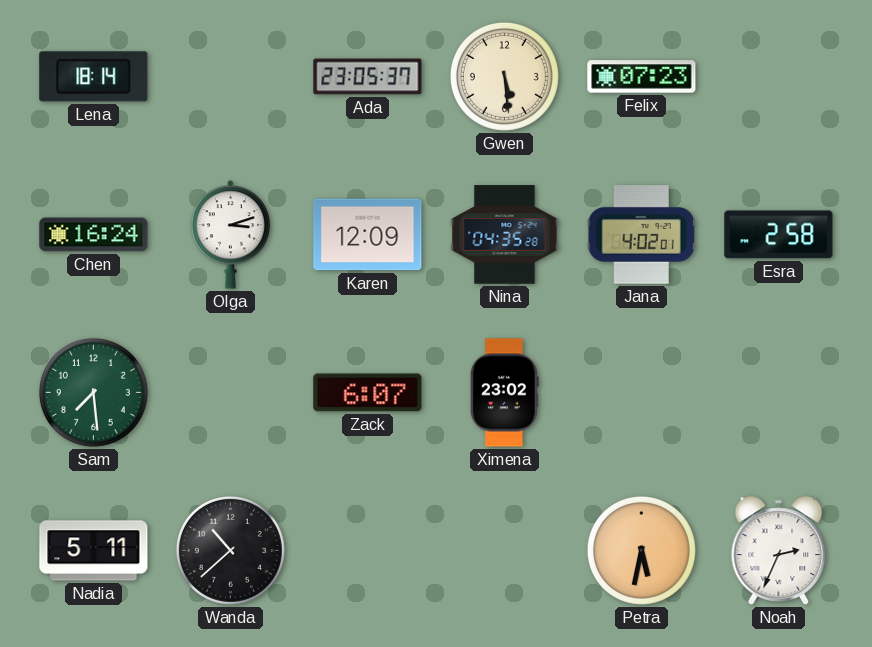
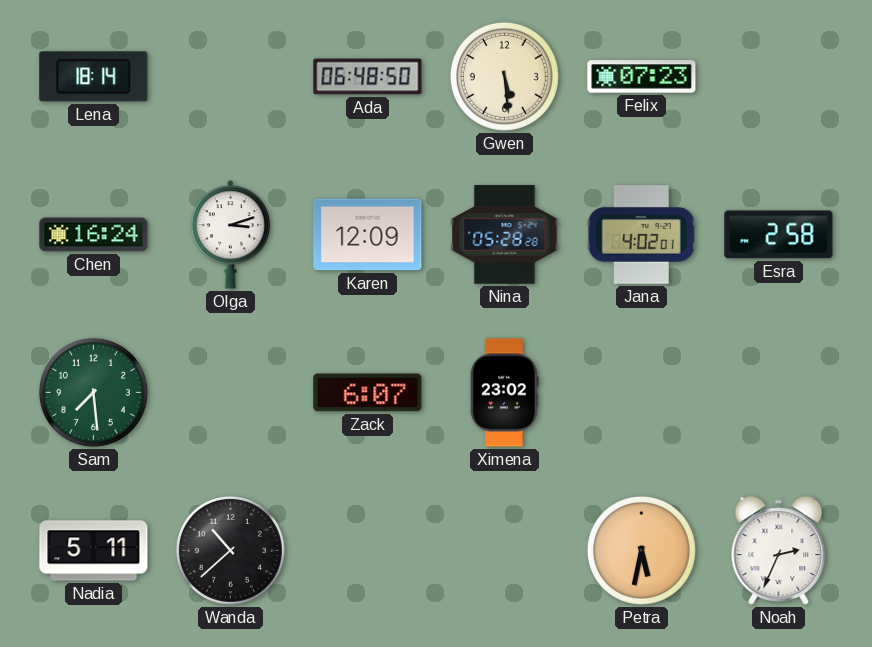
Ada: 23:05 -> 06:48 (368, 77)
Nina: 04:35 -> 05:28 (505, 235)
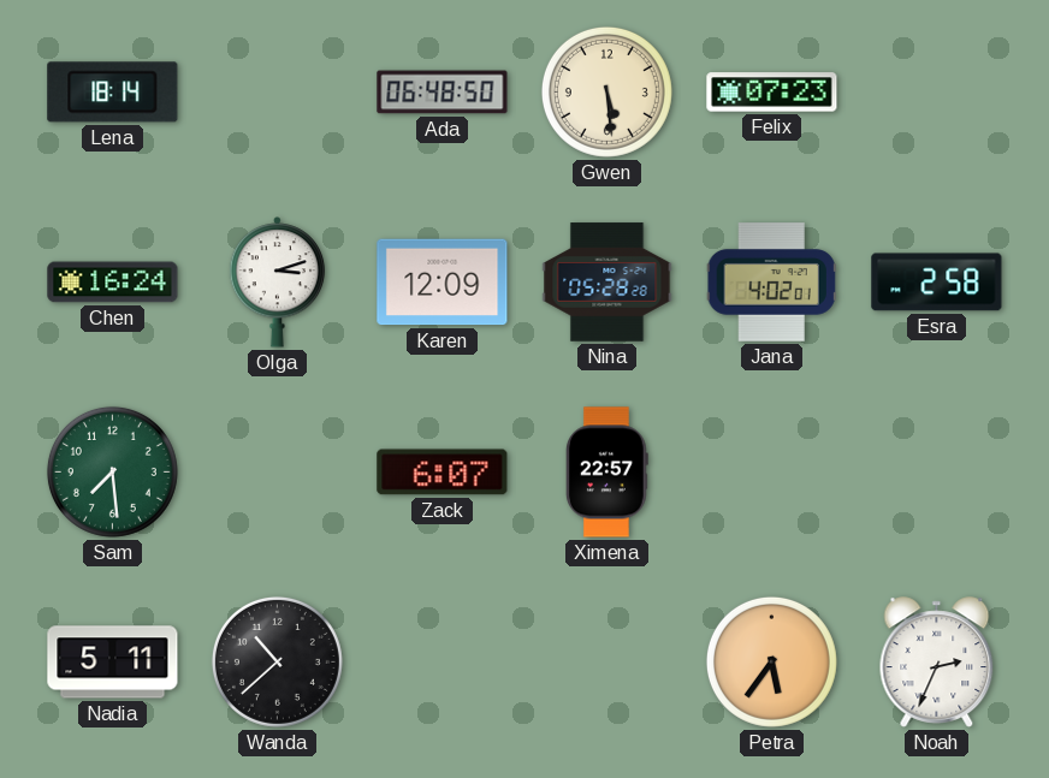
Ximena: 23:02 -> 22:57 (606, 473)
Petra: 5:32 -> 5:36 (771, 661)
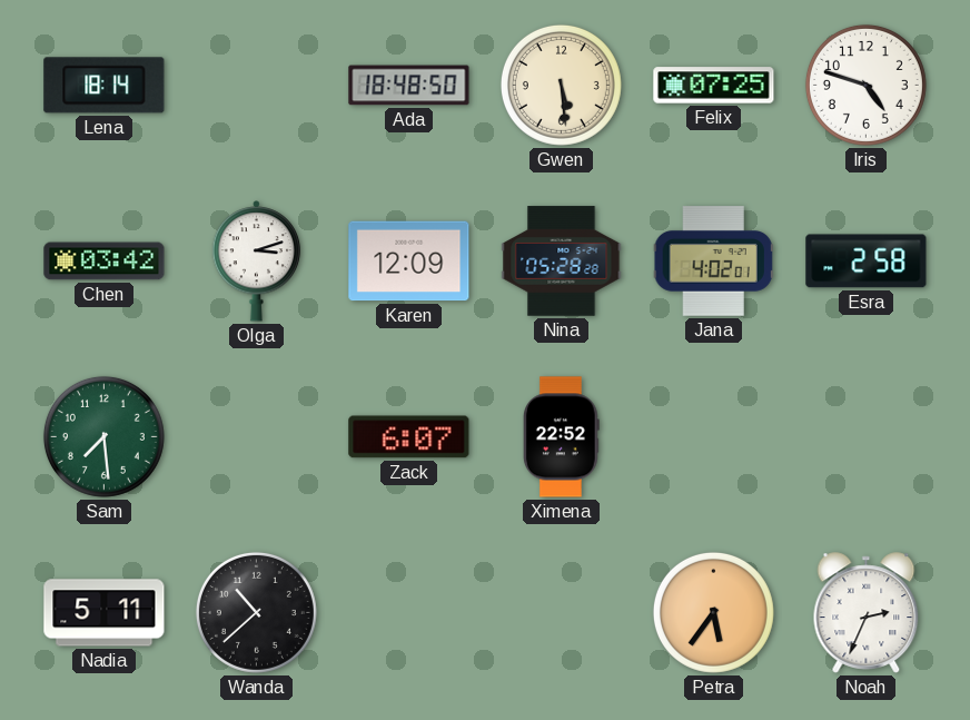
Ada: 06:48 -> 18:48 (409, 86)
Felix: 07:23 -> 07:25 (714, 86)
Iris: none -> 4:48 (865, 85)
Chen: 16:24 -> 03:42 (105, 262)
Ximena: 22:57 -> 22:52 (561, 437)
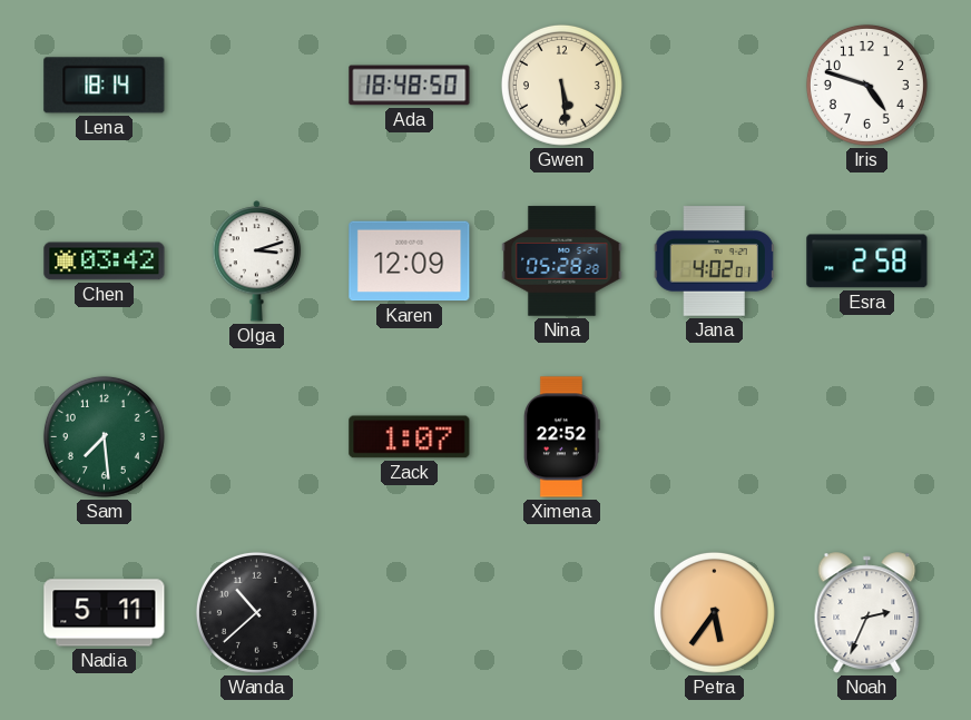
Felix: 07:25 -> none (714, 86)
Zack: 6:07 -> 1:07 (410, 437)
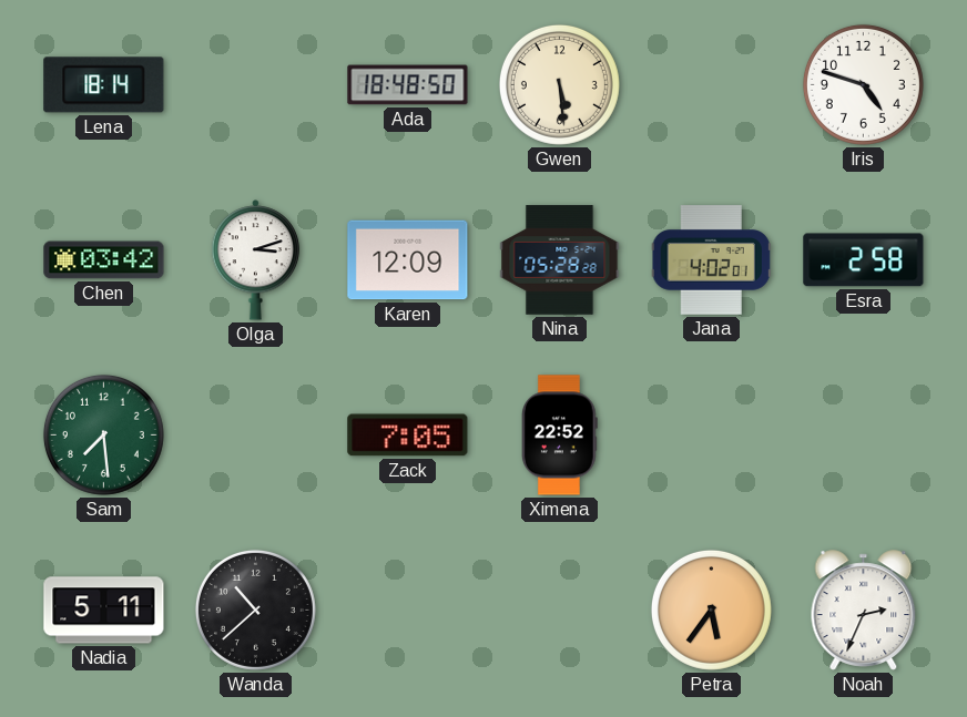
Zack: 1:07 -> 7:05 (408, 436)
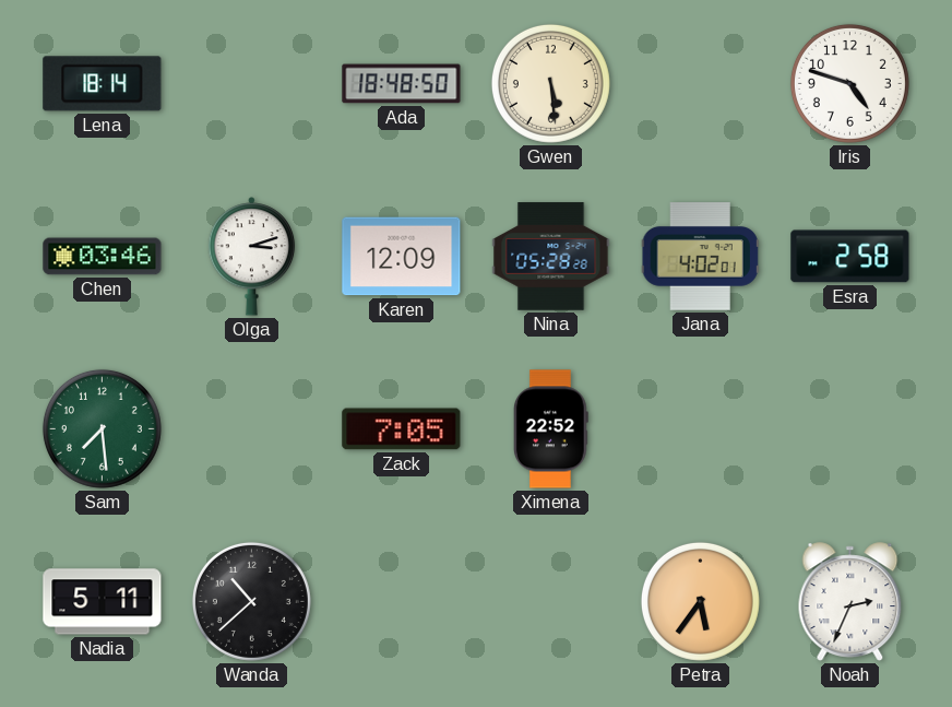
Chen: 03:42 -> 03:46 (103, 257)
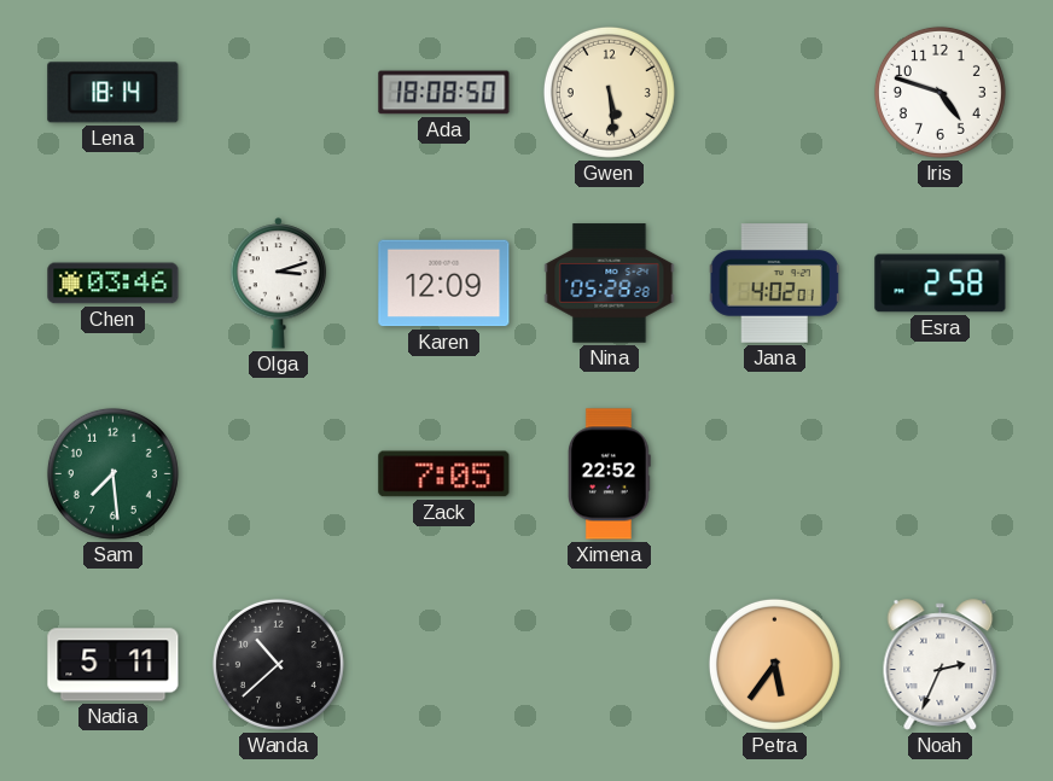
Ada: 18:48 -> 18:08 (444, 93)
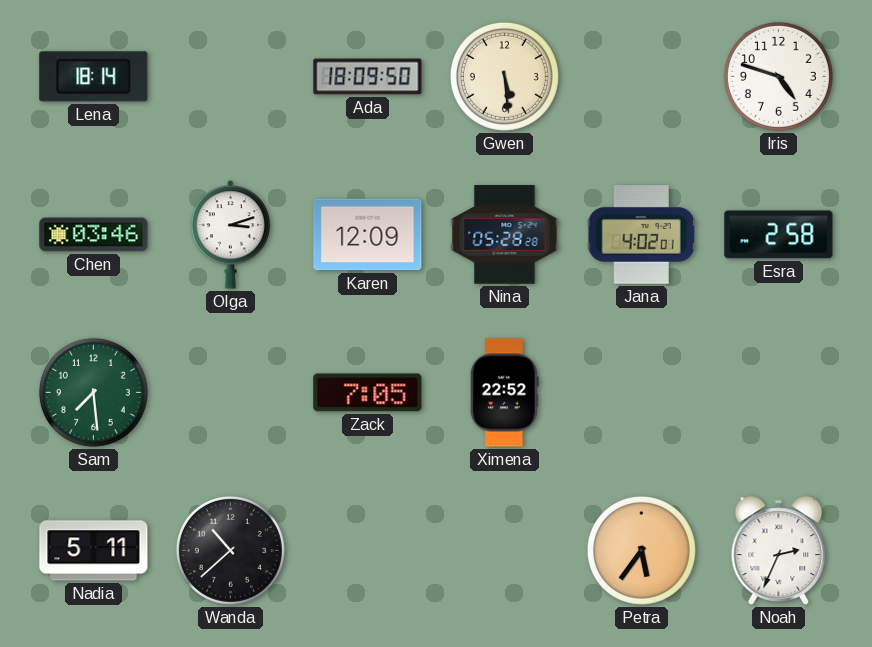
Ada: 18:08 -> 18:09 (368, 77)
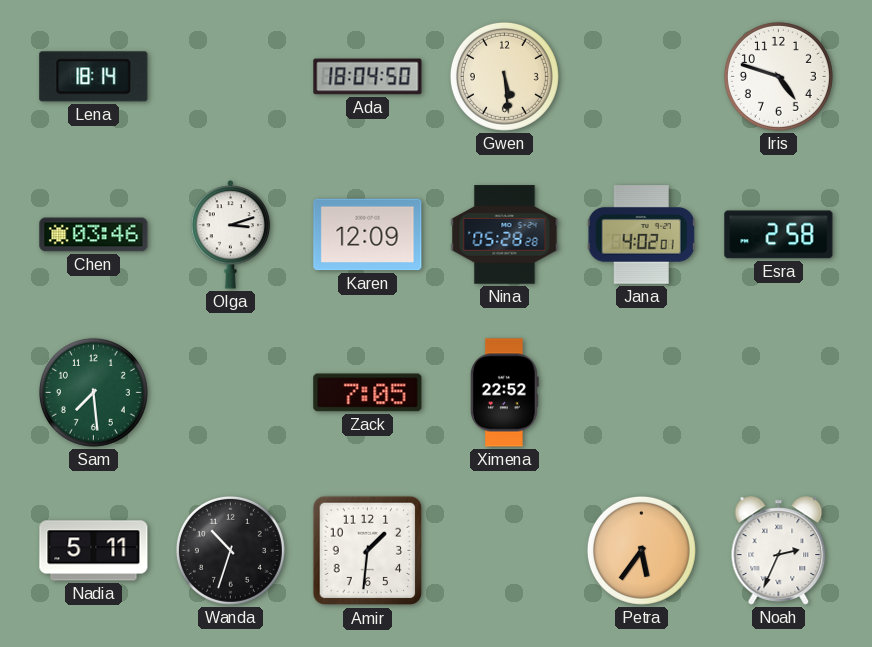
Ada: 18:09 -> 18:04 (368, 77)
Wanda: 10:38 -> 10:33 (230, 550)
Amir: none -> 1:31 (368, 551)
